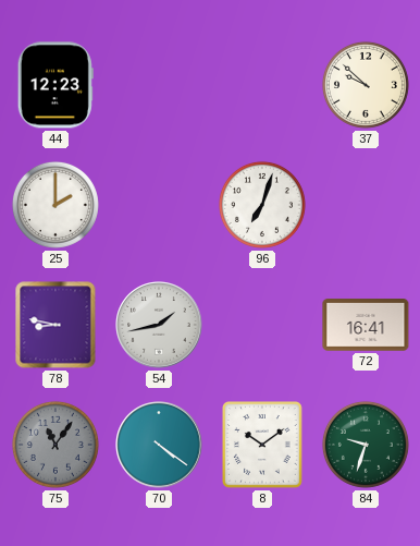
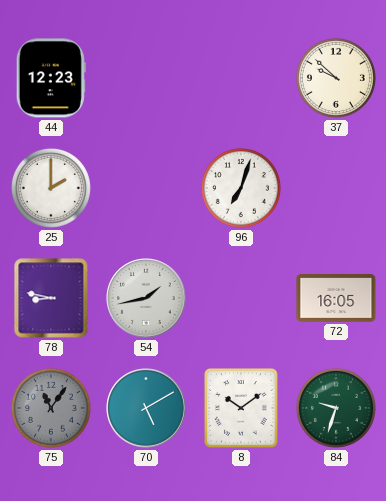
72: 16:41 -> 16:05 (336, 299)
70: 4:21 -> 5:10 (146, 408)
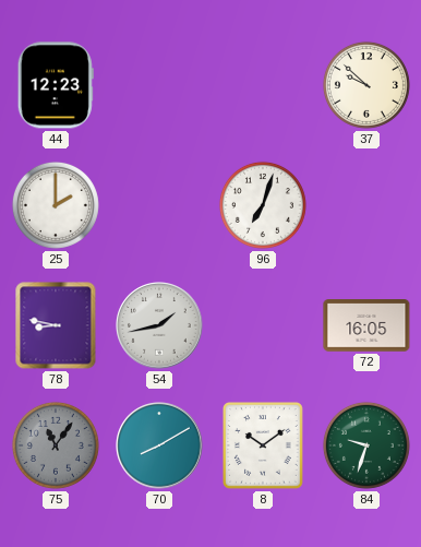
70: 5:10 -> 8:10 (159, 445)
